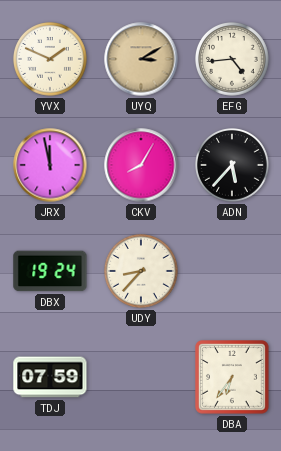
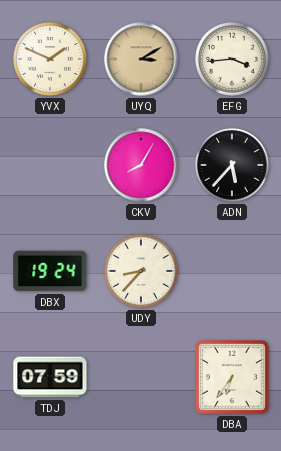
EFG: 4:44 -> 3:44 (233, 60)
JRX: 11:58 -> none (50, 165)
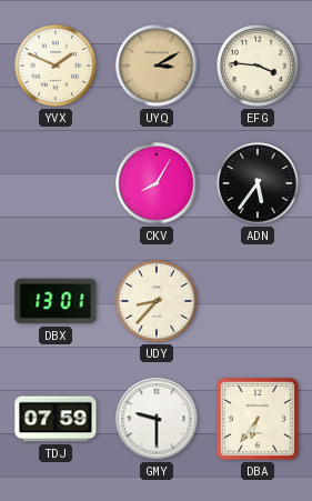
EFG: 3:44 -> 3:46 (259, 67)
ADN: 5:37 -> 5:36 (259, 184)
DBX: 19:24 -> 13:01 (56, 301)
GMY: none -> 9:30 (157, 419)
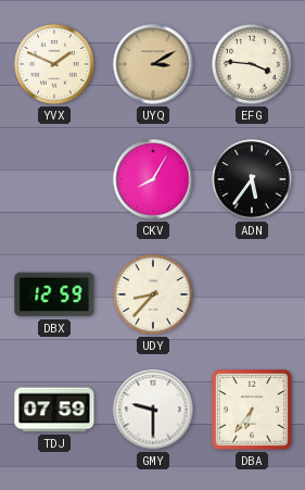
DBX: 13:01 -> 12:59 (54, 294)
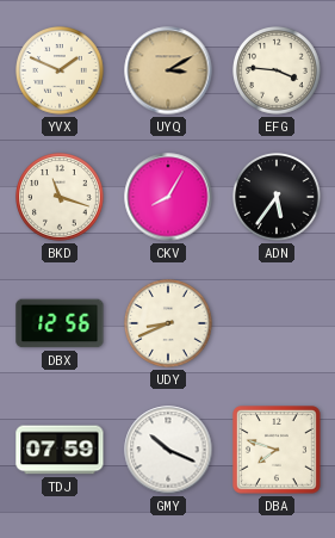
BKD: none -> 11:18 (61, 198)
DBX: 12:59 -> 12:56 (60, 323)
UDY: 8:37 -> 8:41 (169, 324)
GMY: 9:30 -> 10:19 (168, 450)
DBA: 6:36 -> 7:48 (277, 450)
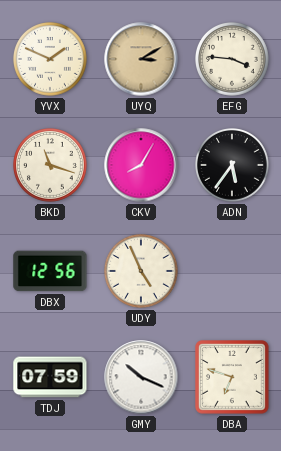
UDY: 8:41 -> 4:56 (142, 272)
DBA: 7:48 -> 6:48 (232, 377)
